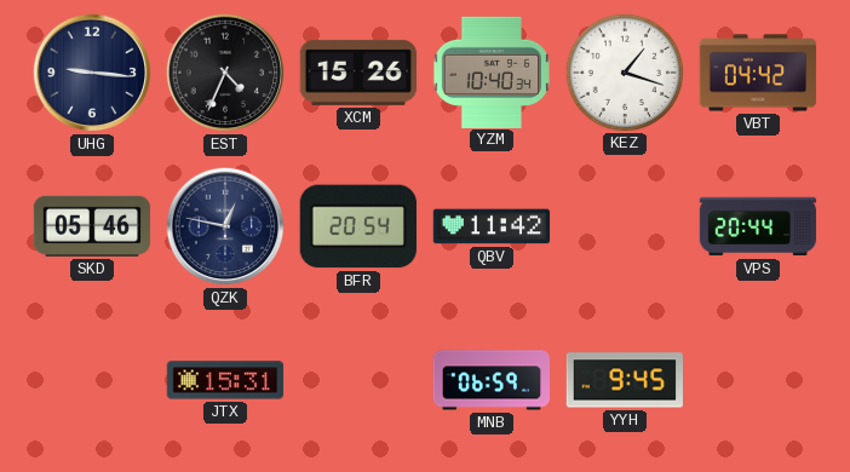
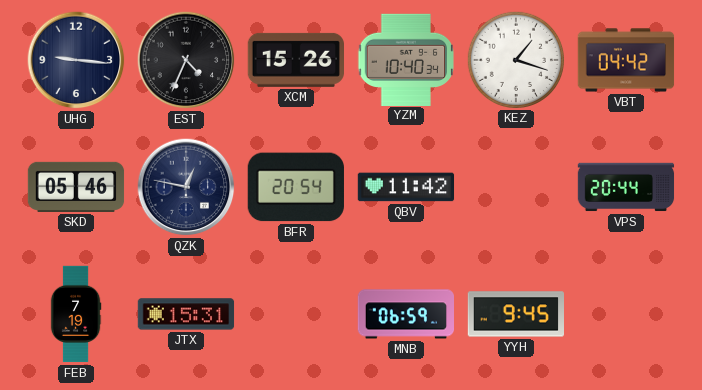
FEB: none -> 7:19 (76, 314)
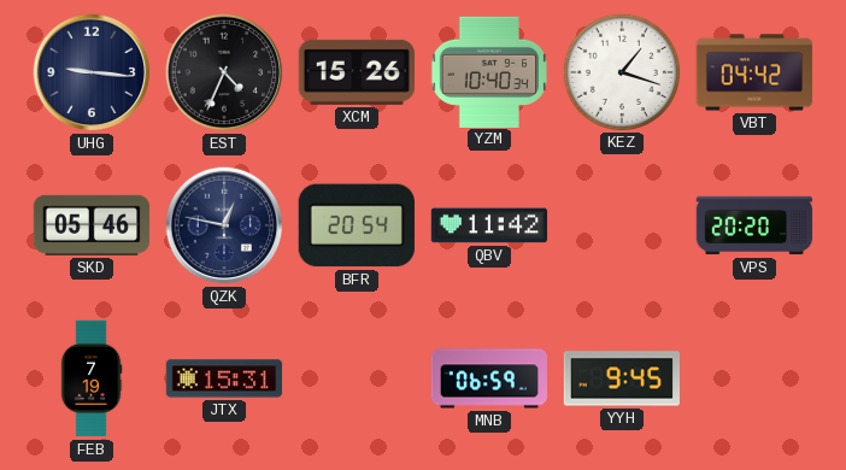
VPS: 20:44 -> 20:20 (754, 225)
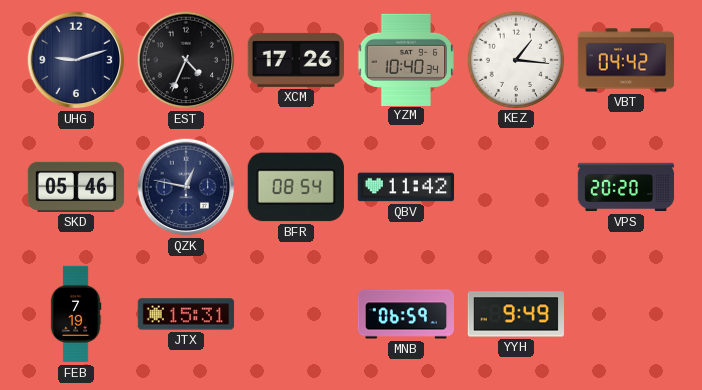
UHG: 9:16 -> 9:12 (76, 60)
XCM: 15:26 -> 17:26 (295, 60)
KEZ: 1:18 -> 1:16 (515, 59)
BFR: 20:54 -> 08:54 (296, 187)
YYH: 9:45 -> 9:49 (515, 314)
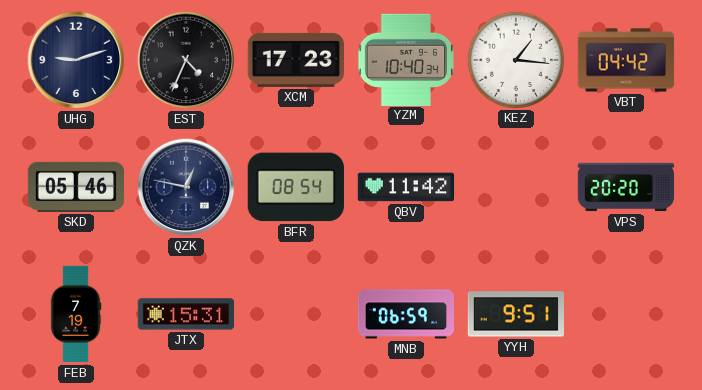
XCM: 17:26 -> 17:23 (295, 60)
YYH: 9:49 -> 9:51 (515, 314)
